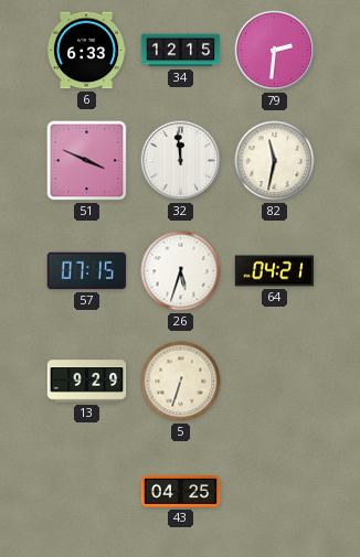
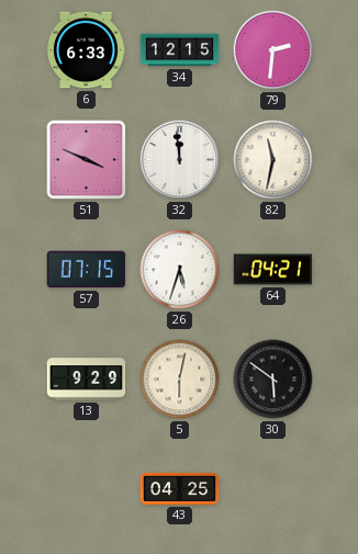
5: 6:33 -> 6:02 (180, 380)
30: none -> 5:51 (273, 380)
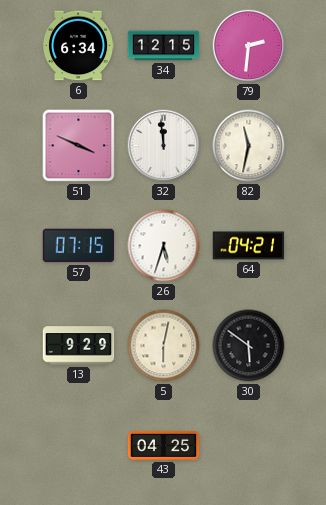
6: 6:33 -> 6:34 (78, 46)
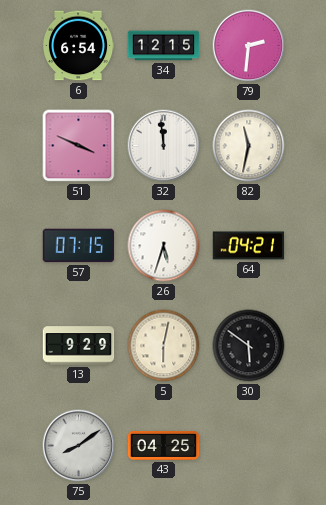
6: 6:34 -> 6:54 (78, 46)
75: none -> 8:09 (79, 446)
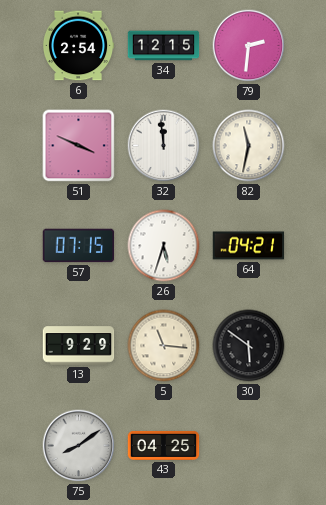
6: 6:54 -> 2:54 (78, 46)
5: 6:02 -> 11:16 (164, 346)
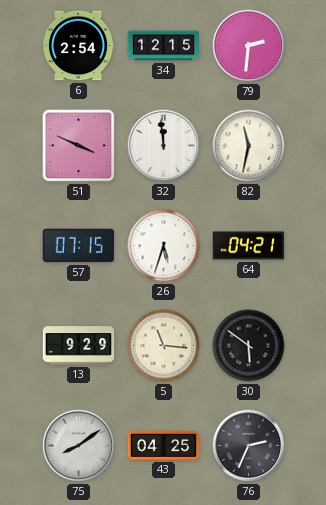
76: none -> 2:34 (249, 446)
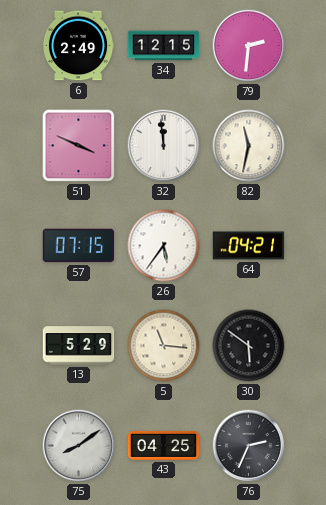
6: 2:54 -> 2:49 (78, 46)
26: 5:33 -> 5:36 (164, 246)
13: 9:29 -> 5:29 (79, 346)
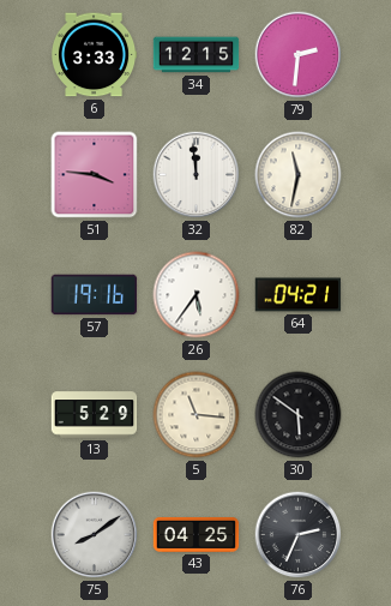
6: 2:49 -> 3:33 (94, 55)
51: 3:49 -> 3:46 (95, 175)
57: 07:15 -> 19:16 (95, 295)
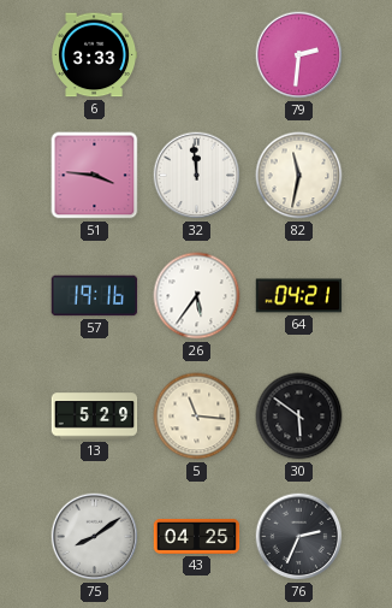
34: 12:15 -> none (197, 55)
